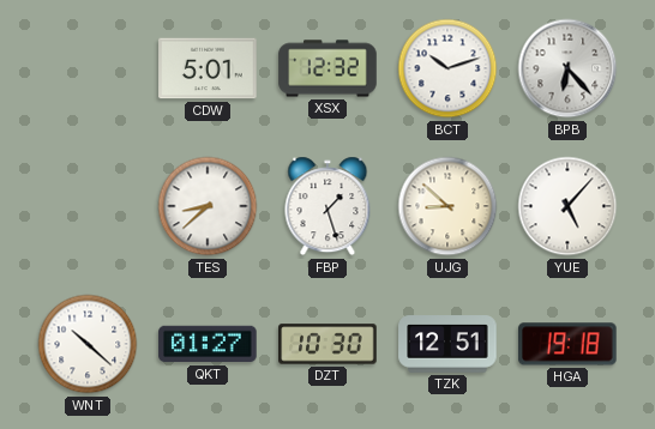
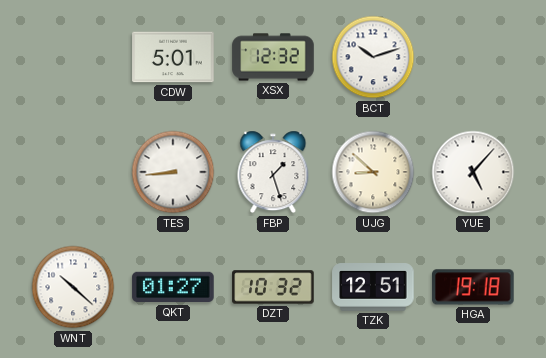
BPB: 6:23 -> none (567, 68)
TES: 8:38 -> 8:44 (173, 172)
DZT: 10:30 -> 10:32 (273, 287)
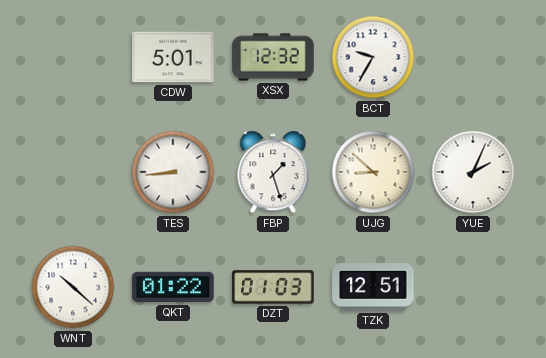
BCT: 10:12 -> 9:35 (373, 57)
YUE: 5:07 -> 2:04 (473, 172)
QKT: 01:27 -> 01:22 (173, 287)
DZT: 10:32 -> 01:03 (273, 287)
HGA: 19:18 -> none (473, 287)
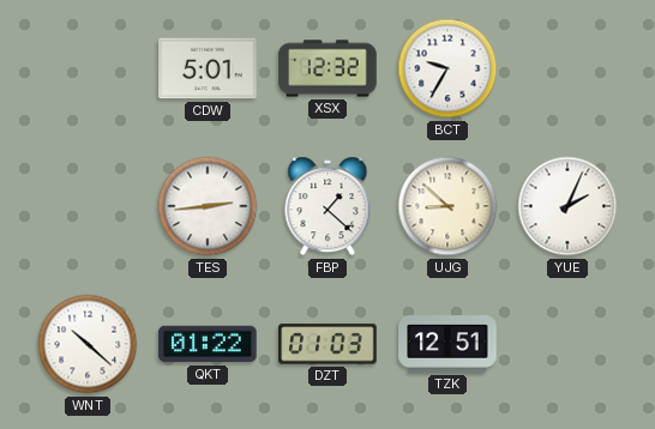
TES: 8:44 -> 2:44 (208, 206)
FBP: 1:27 -> 1:22 (327, 206)
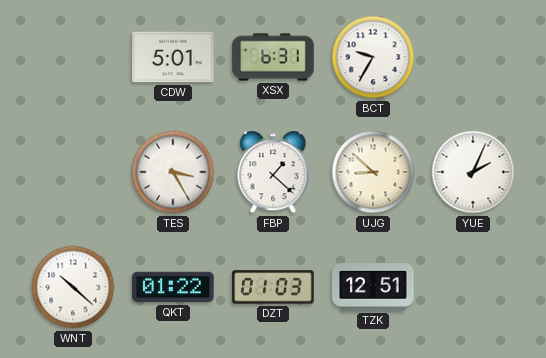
XSX: 12:32 -> 6:31 (273, 57)
TES: 2:44 -> 3:25 (173, 172)
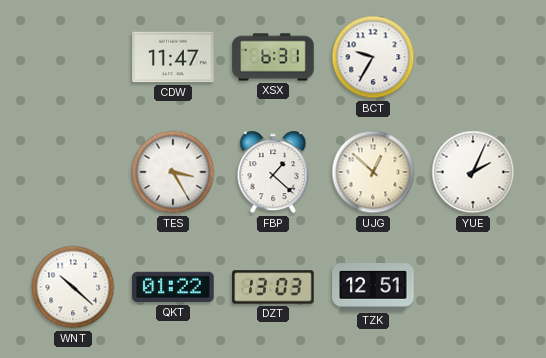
CDW: 5:01 -> 11:47 (173, 57)
UJG: 8:52 -> 12:52 (373, 172)
DZT: 01:03 -> 13:03 (273, 287)
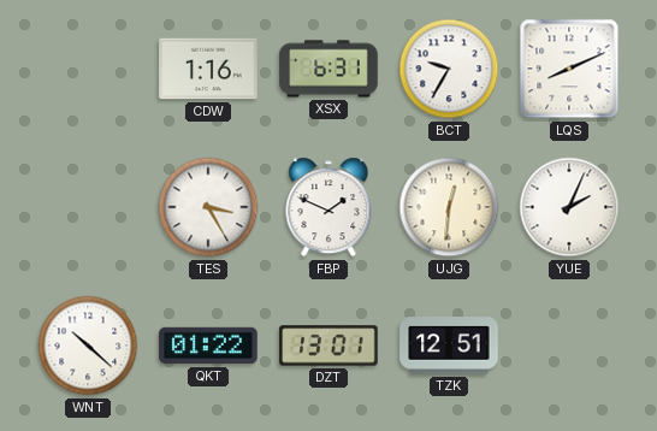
CDW: 11:47 -> 1:16 (208, 69)
LQS: none -> 8:11 (569, 69)
FBP: 1:22 -> 1:49 (328, 207)
UJG: 12:52 -> 12:31 (449, 207)
DZT: 13:03 -> 13:01 (328, 346)
